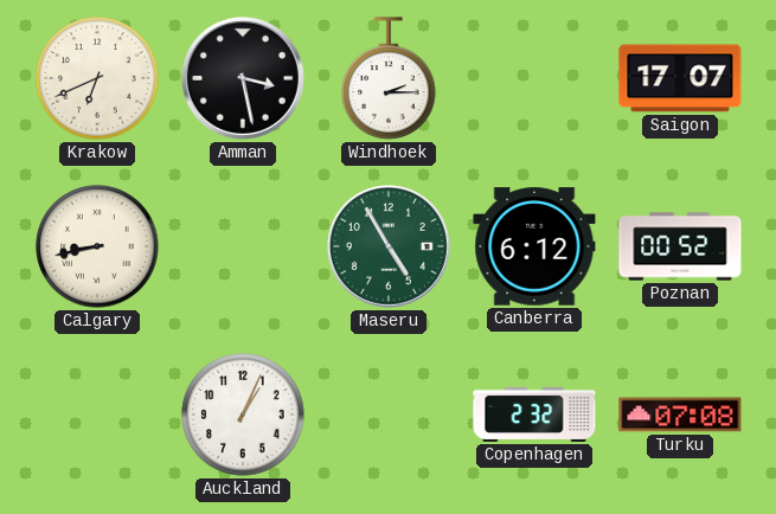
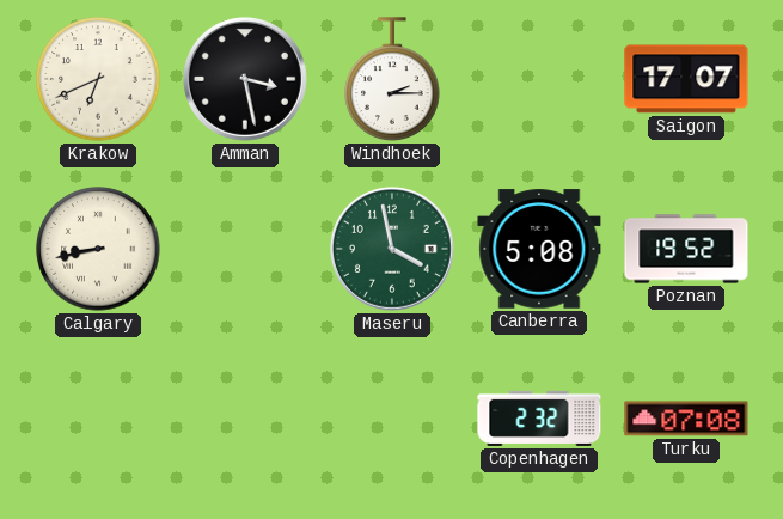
Maseru: 4:55 -> 3:58 (392, 249)
Canberra: 6:12 -> 5:08 (539, 249)
Poznan: 00:52 -> 19:52 (686, 249)
Auckland: 1:04 -> none (243, 415)
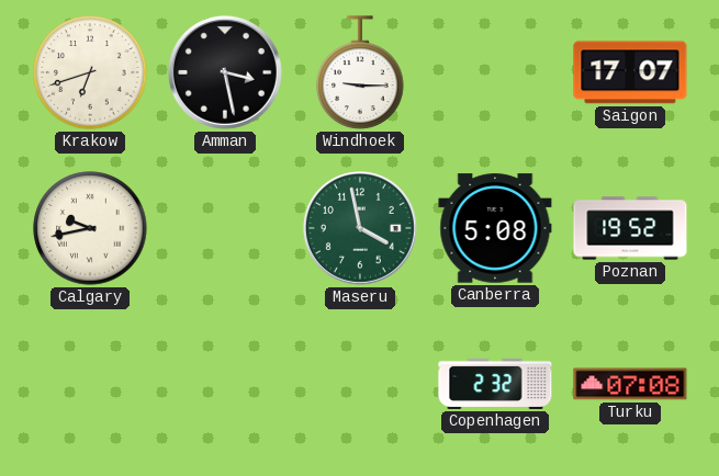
Krakow: 6:41 -> 6:42 (90, 72)
Windhoek: 2:15 -> 9:15 (360, 72)
Calgary: 8:43 -> 9:43 (90, 228)
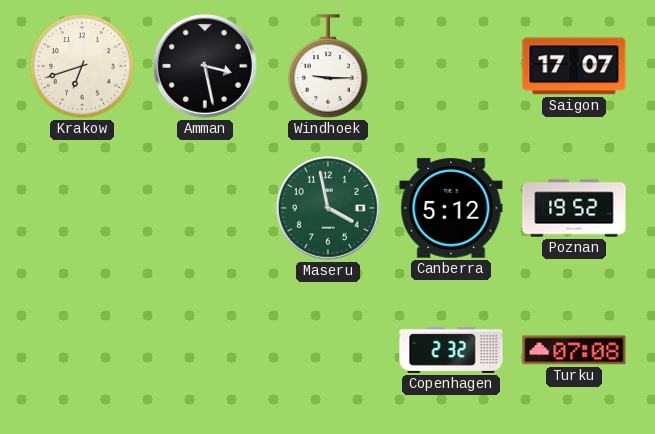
Calgary: 9:43 -> none (90, 228)
Canberra: 5:08 -> 5:12 (451, 208)
